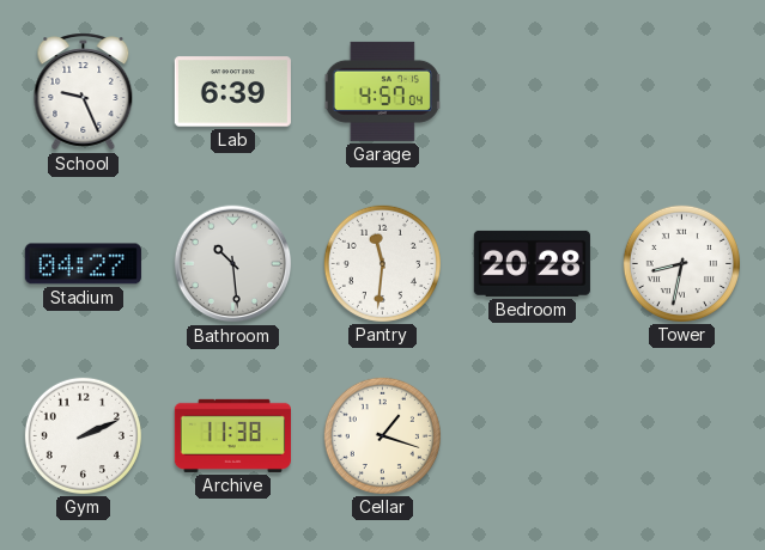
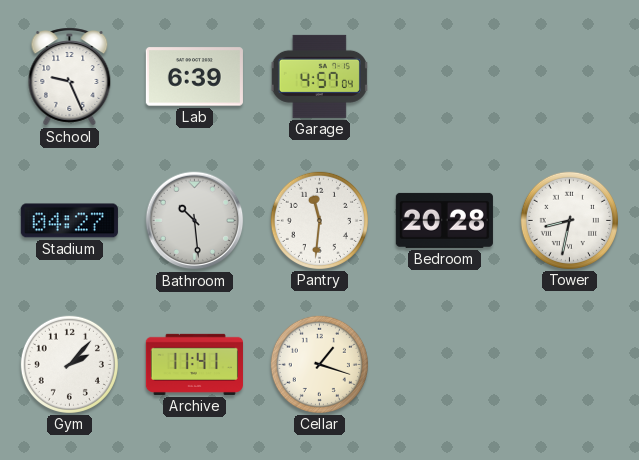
Gym: 2:11 -> 2:07 (69, 364)
Archive: 11:38 -> 11:41 (194, 364)
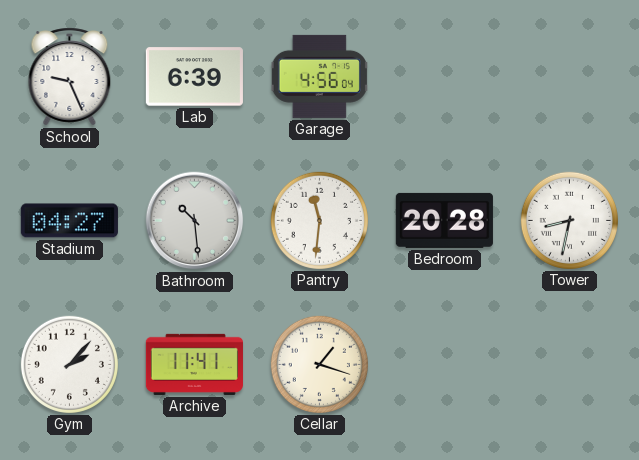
Garage: 4:57 -> 4:56 (319, 76)
